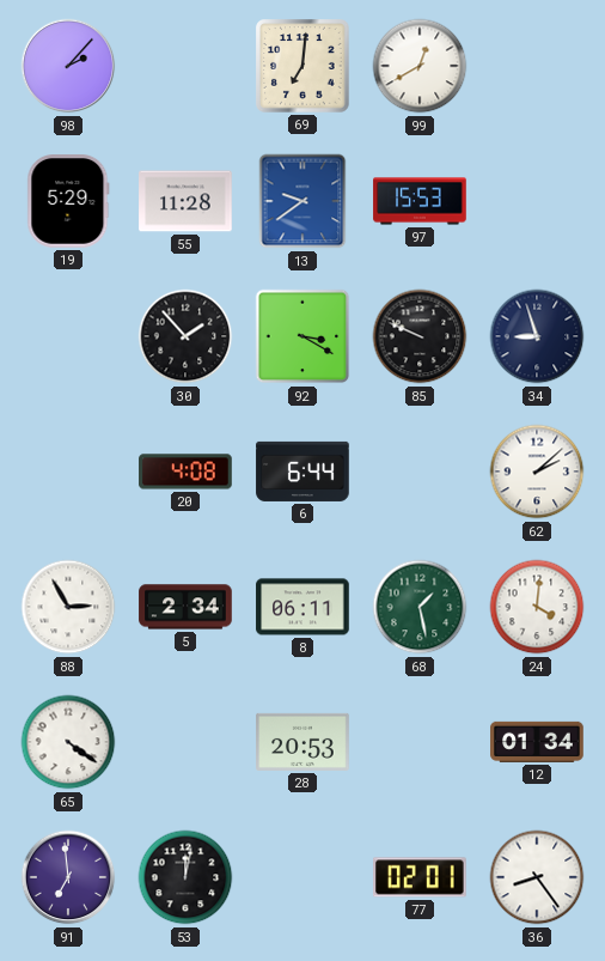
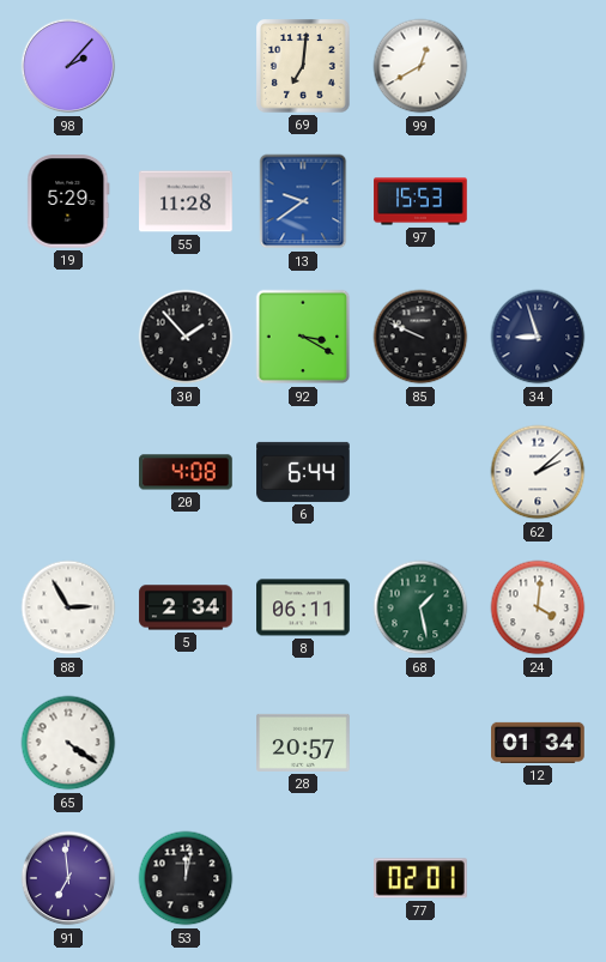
28: 20:53 -> 20:57 (303, 743)
36: 8:24 -> none (537, 877)
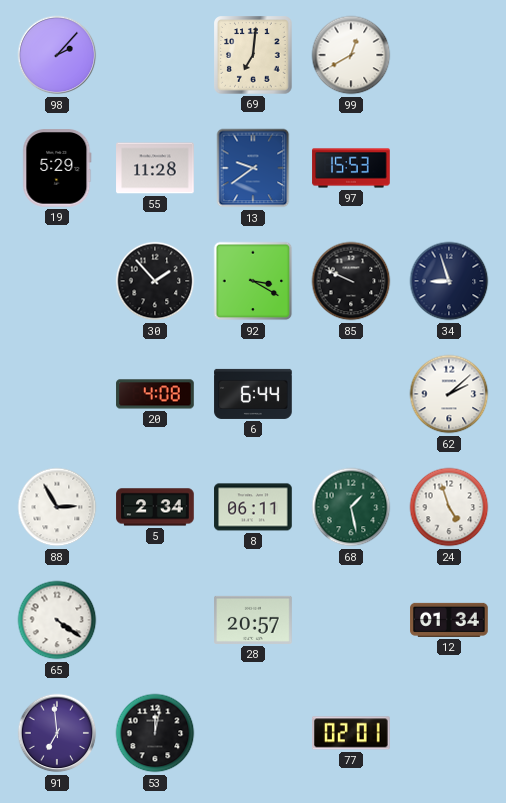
24: 4:01 -> 4:57 (449, 507)
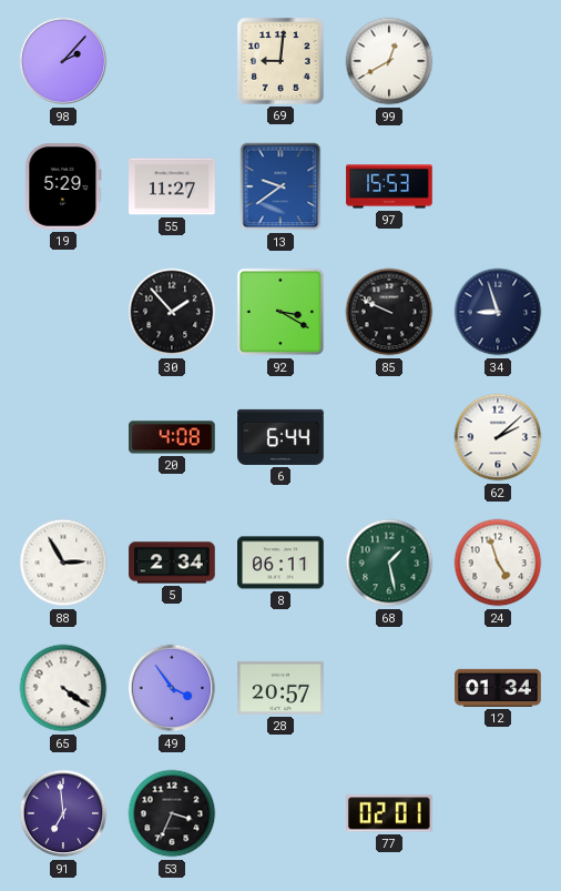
69: 7:01 -> 9:01 (280, 61)
55: 11:28 -> 11:27 (172, 186)
49: none -> 3:54 (172, 688)
53: 12:02 -> 3:34 (172, 813)
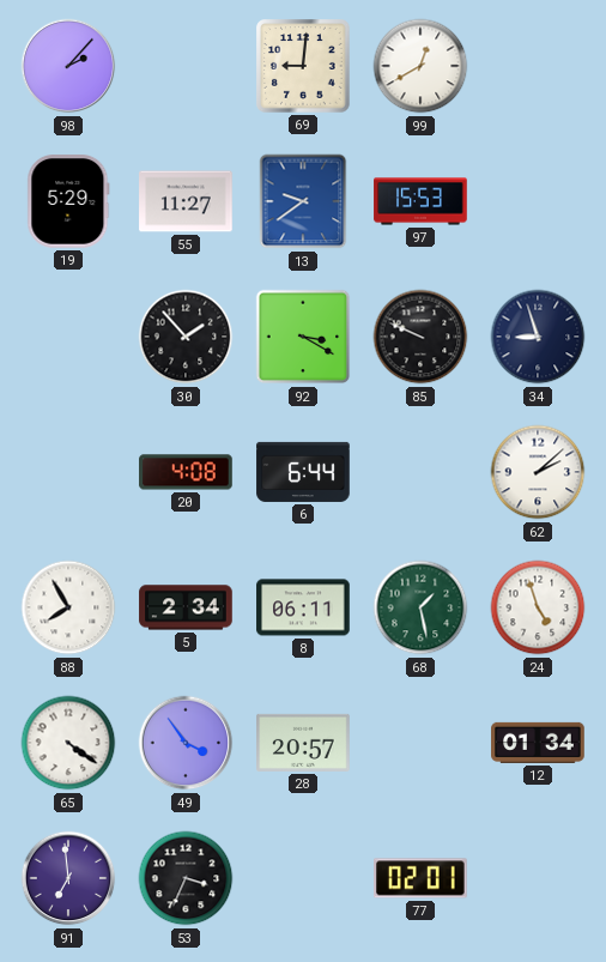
88: 2:55 -> 7:55 (68, 607)
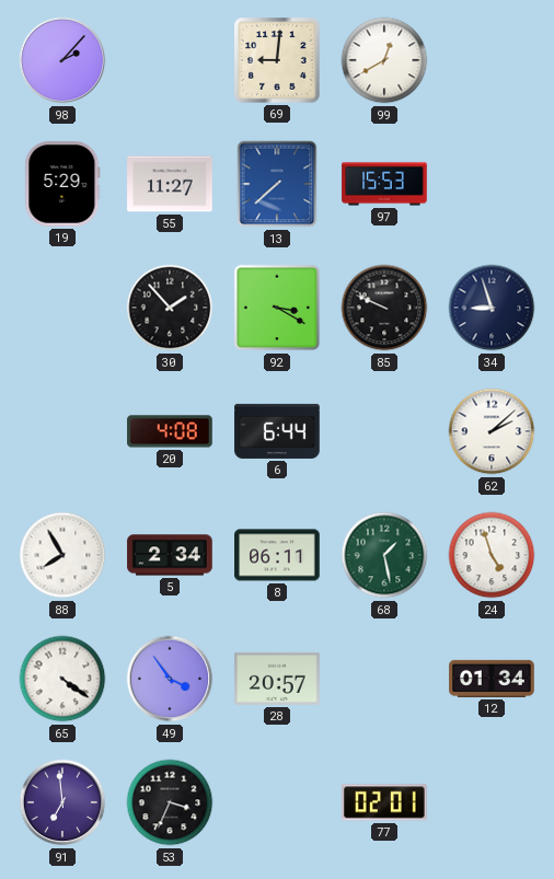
13: 9:39 -> 7:38 (277, 184)
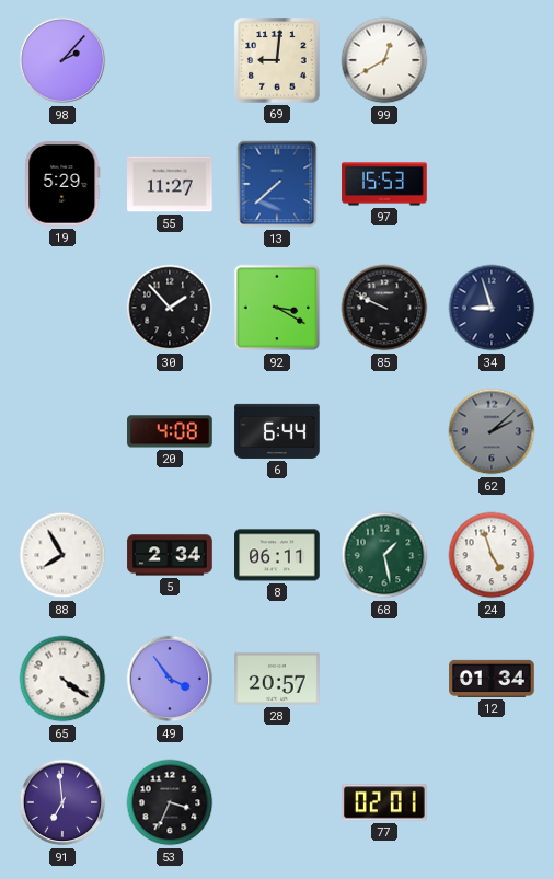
62 dial: white -> grey (492, 431)
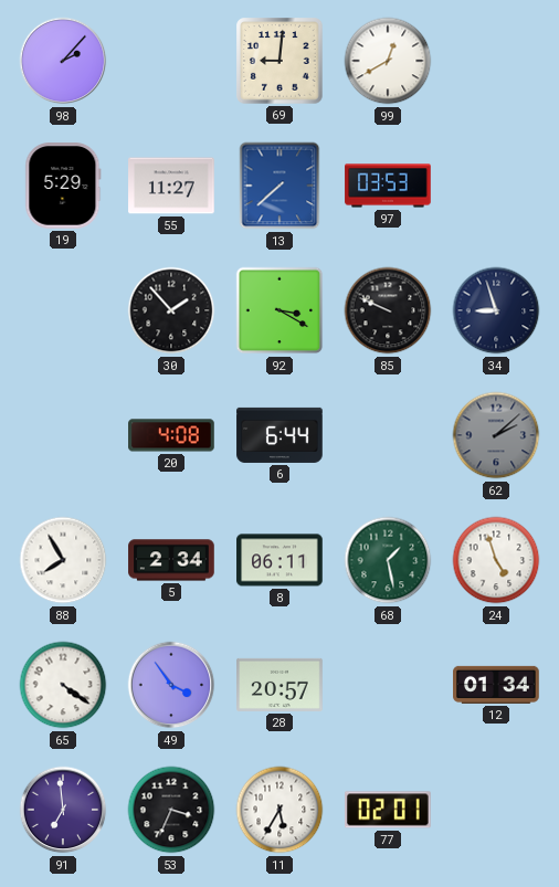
97: 15:53 -> 03:53 (388, 186)
11: none -> 5:35 (279, 810)
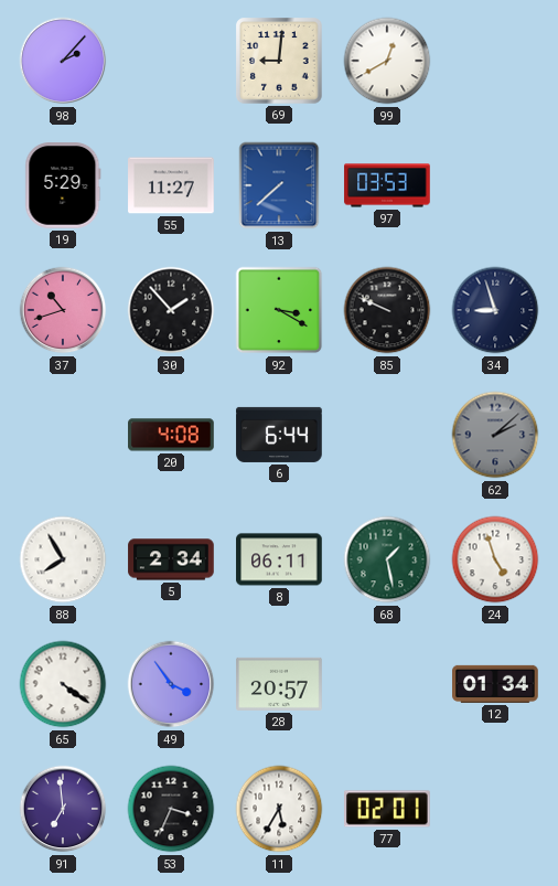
37: none -> 10:42 (63, 310)
